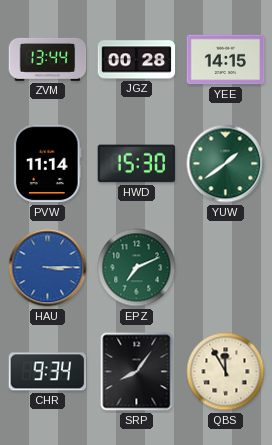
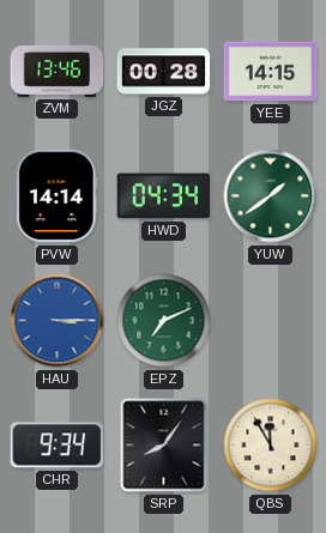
ZVM: 13:44 -> 13:46 (58, 71)
PVW: 11:14 -> 14:14 (56, 196)
HWD: 15:30 -> 04:34 (164, 196)
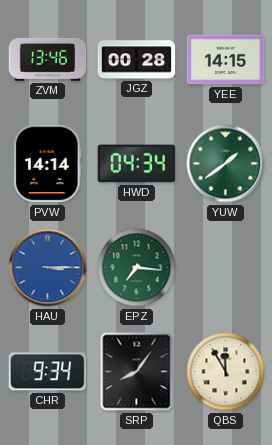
EPZ: 7:11 -> 7:16 (137, 268)
